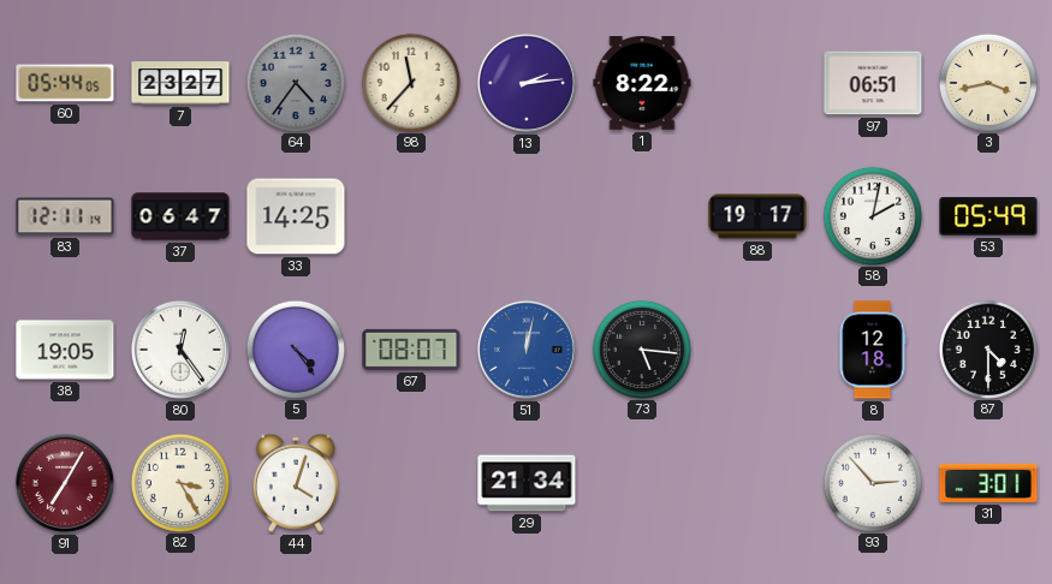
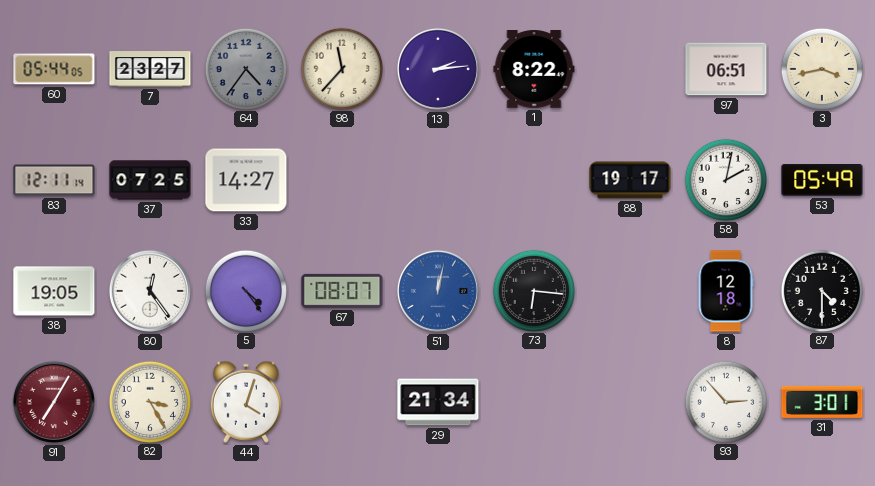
37: 06:47 -> 07:25 (150, 180)
33: 14:25 -> 14:27 (246, 180)
73: 5:16 -> 6:16 (533, 290)
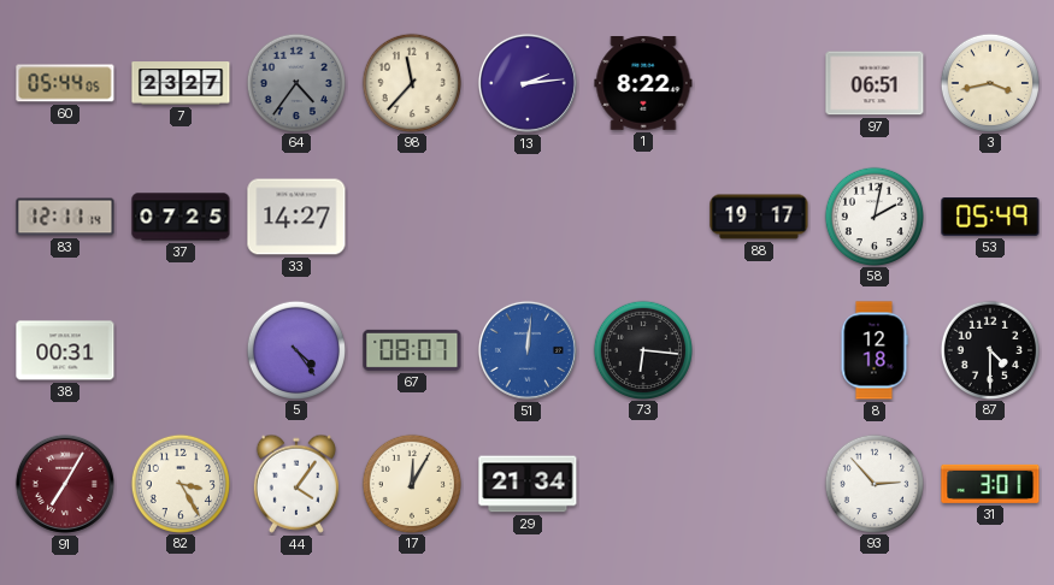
38: 19:05 -> 00:31 (65, 350)
80: 12:24 -> none (150, 291)
51: 12:02 -> 12:01 (528, 350)
44: 4:03 -> 4:06 (296, 484)
17: none -> 12:05 (411, 483)
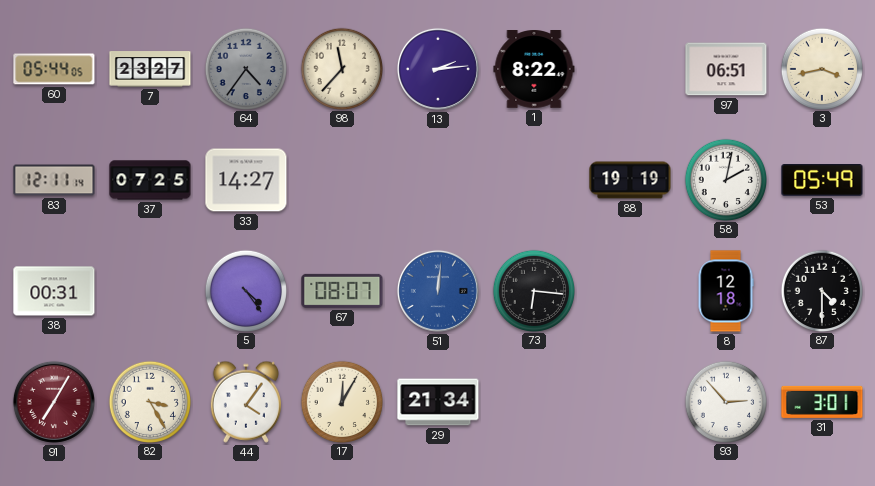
88: 19:17 -> 19:19 (630, 180)
